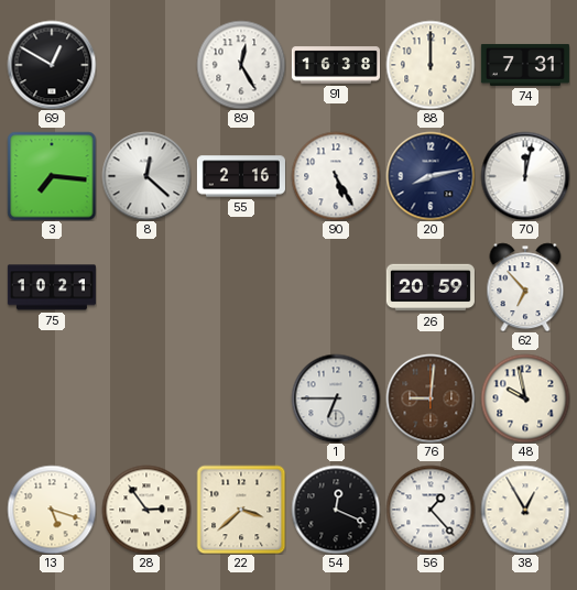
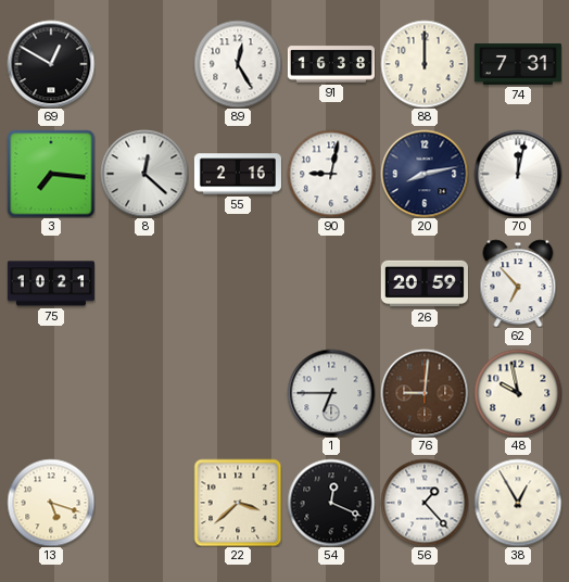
90: 5:25 -> 9:02 (331, 174)
28: 2:54 -> none (146, 510)
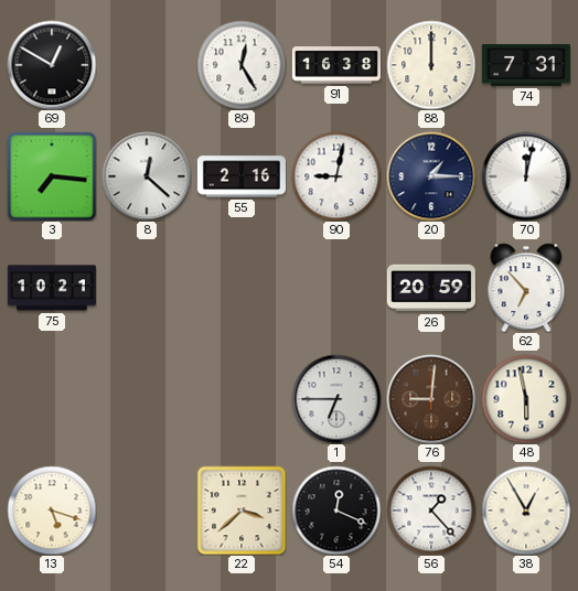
20: 8:13 -> 1:15 (431, 176)
48: 9:58 -> 5:58 (526, 399)
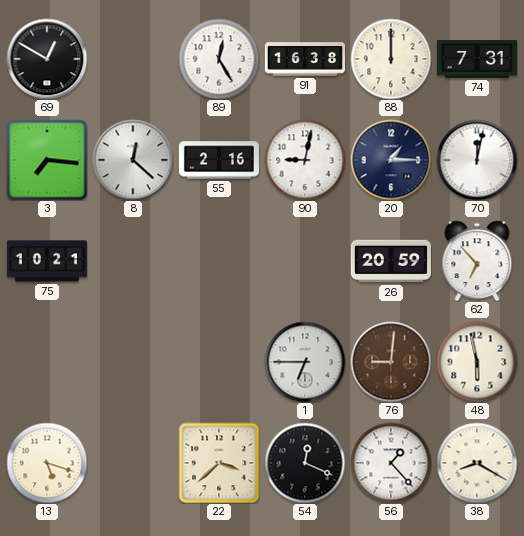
38: 12:55 -> 8:20 (477, 463)
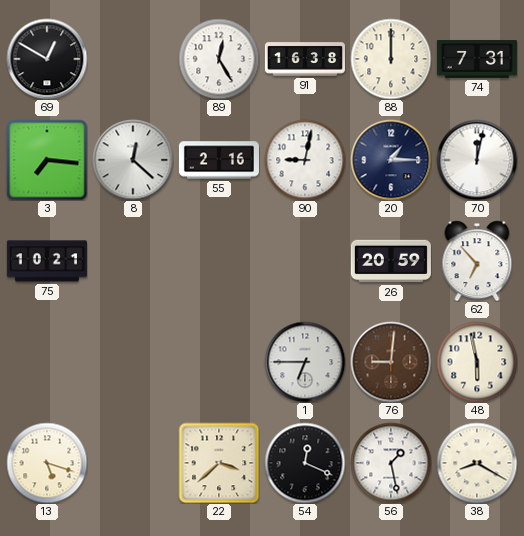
56: 1:23 -> 1:28 (391, 463)
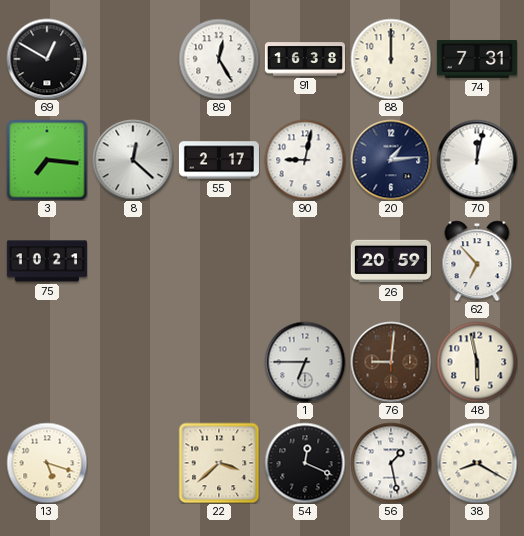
55: 2:16 -> 2:17 (219, 160)
20: 1:15 -> 1:14 (391, 160)
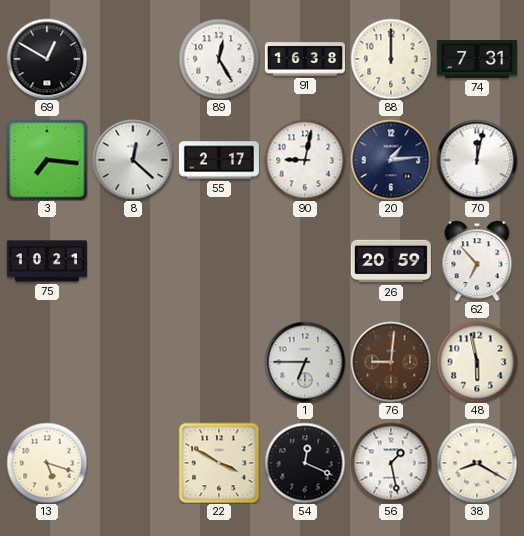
22: 3:38 -> 3:50 (219, 463)
